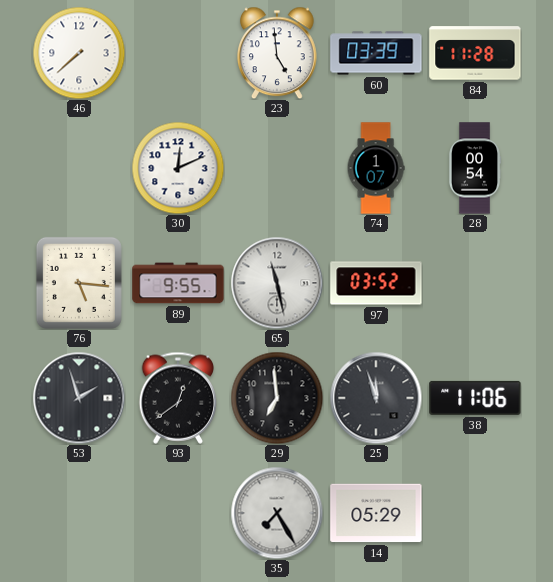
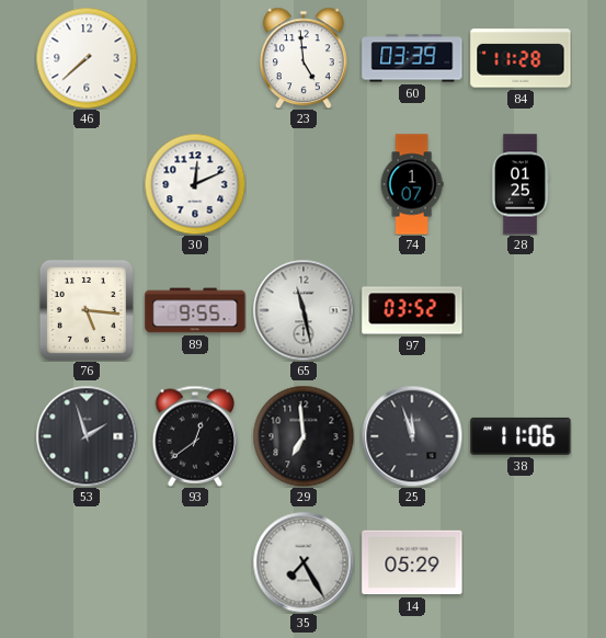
28: 00:54 -> 01:25 (521, 184)
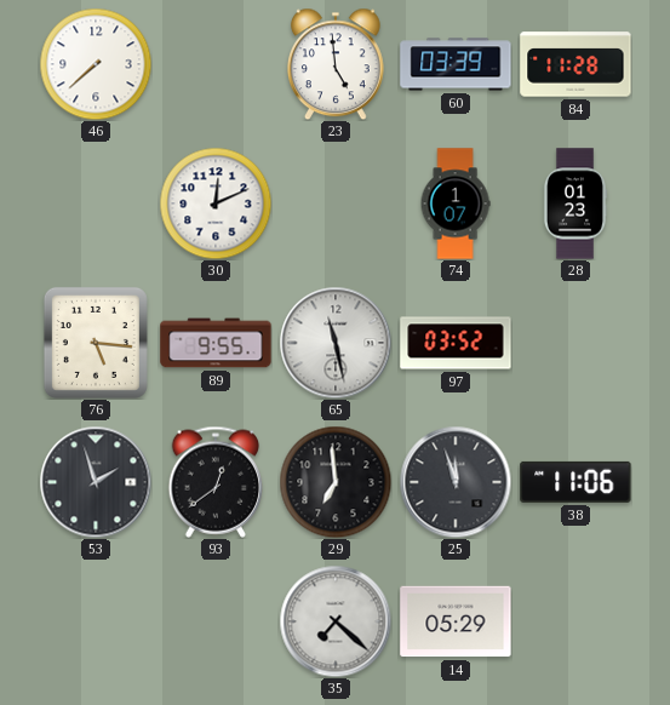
28: 01:25 -> 01:23 (575, 204)
35: 7:25 -> 7:22 (336, 621)
